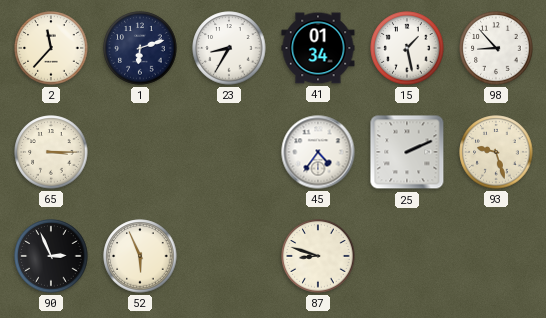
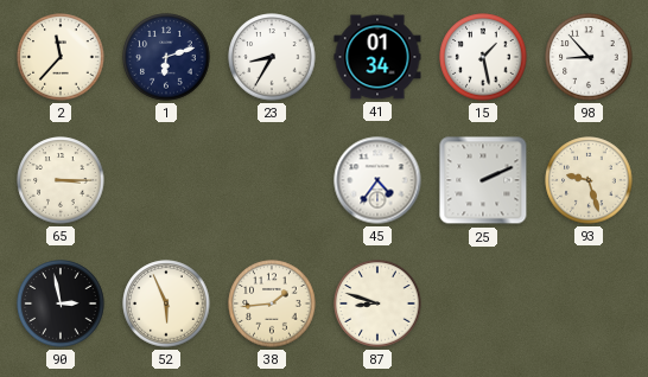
90: 2:56 -> 2:58 (61, 303)
38: none -> 1:44 (272, 303)
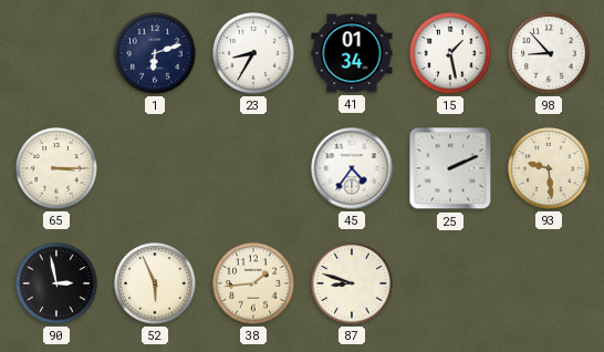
2: 11:37 -> none (61, 57)
93: 9:27 -> 9:29 (549, 168)
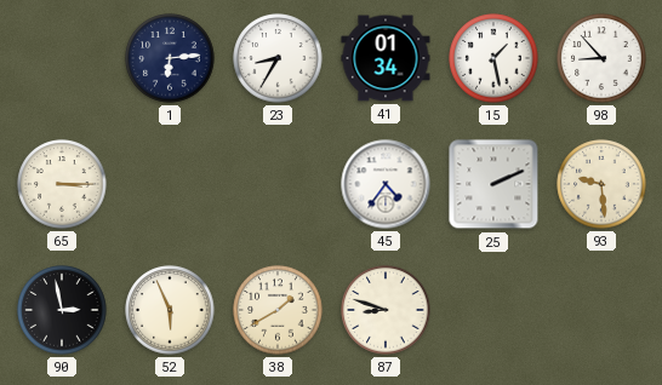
1: 6:12 -> 6:14 (170, 58)
38: 1:44 -> 1:40 (278, 310)
